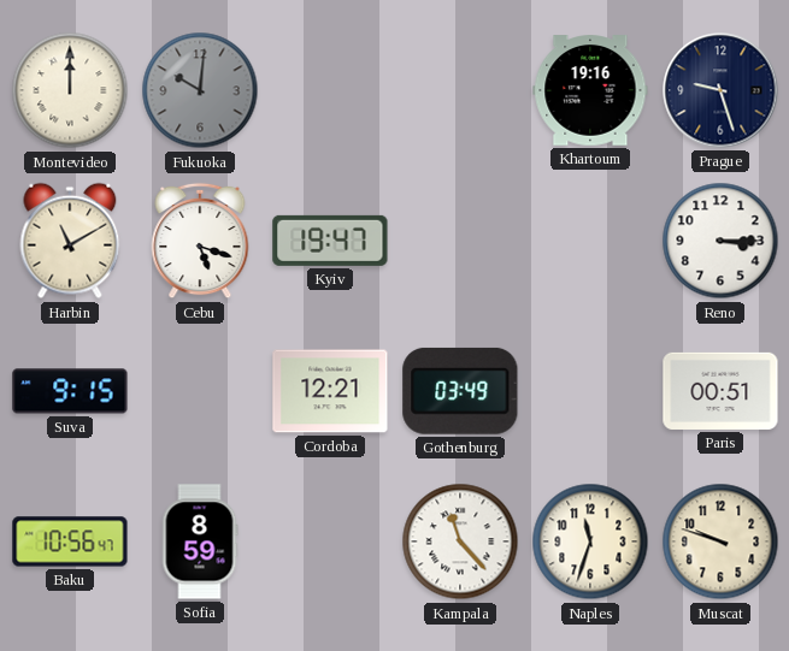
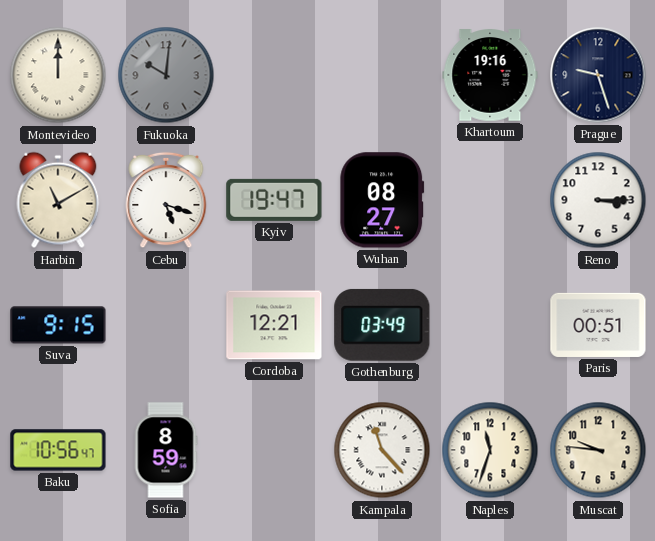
Wuhan: none -> 08:27 (382, 200)
Muscat: 9:48 -> 9:46 (598, 450)
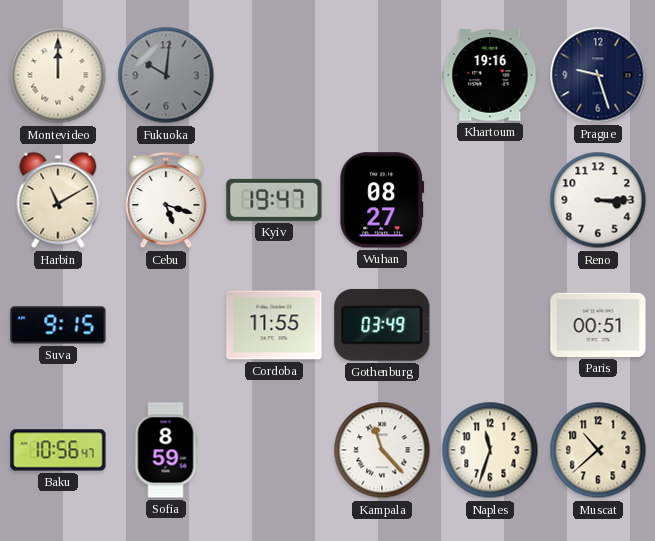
Cordoba: 12:21 -> 11:55 (274, 325)
Muscat: 9:46 -> 10:38 (598, 450)
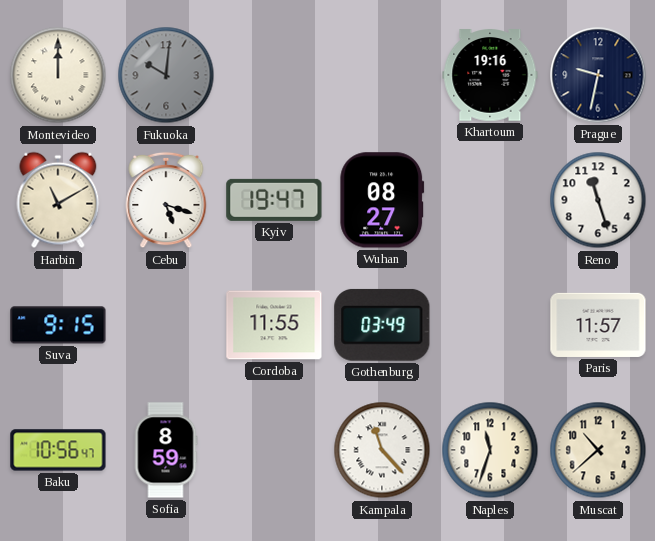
Prague: 9:27 -> 9:32 (598, 75)
Reno: 3:15 -> 11:27 (598, 200)
Paris: 00:51 -> 11:57 (598, 325)
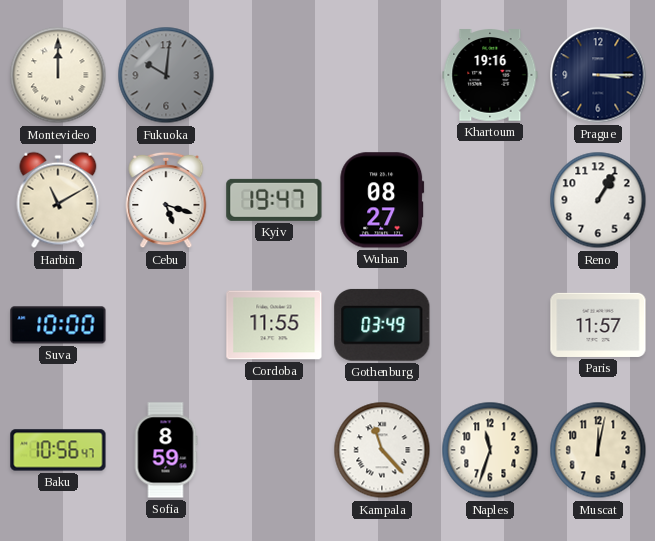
Prague: 9:32 -> 3:15 (598, 75)
Reno: 11:27 -> 1:05 (598, 200)
Suva: 9:15 -> 10:00 (58, 325)
Muscat: 10:38 -> 12:02 (598, 450)
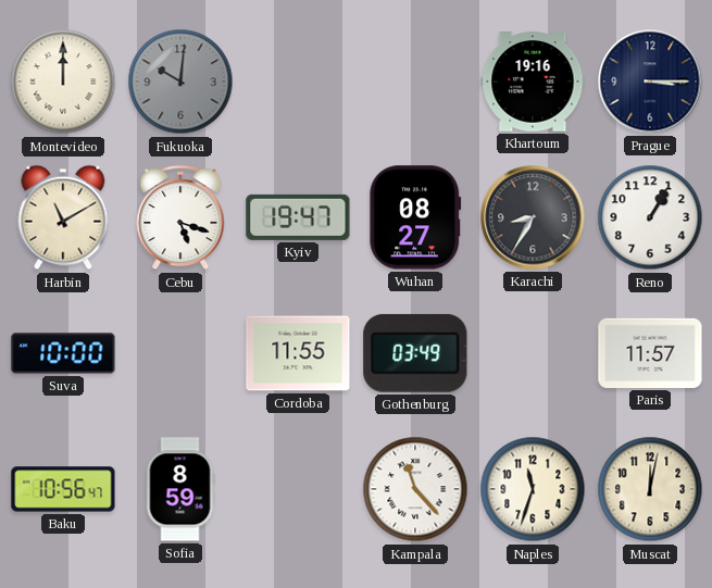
Karachi: none -> 8:35 (533, 217)
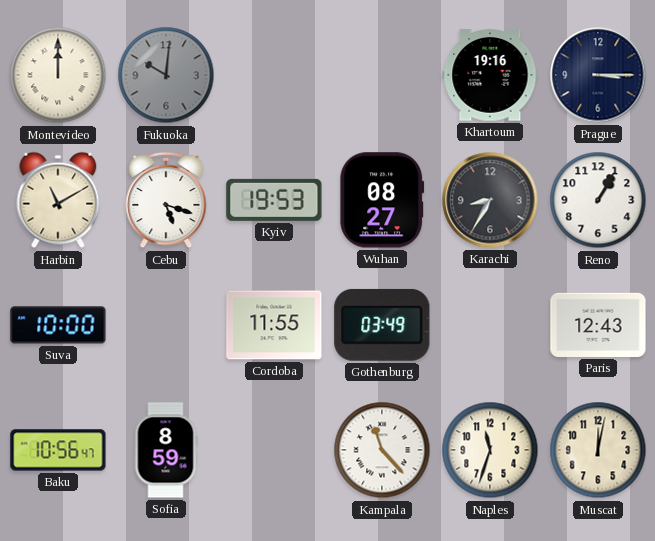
Kyiv: 19:47 -> 19:53 (274, 200)
Paris: 11:57 -> 12:43 (598, 325)
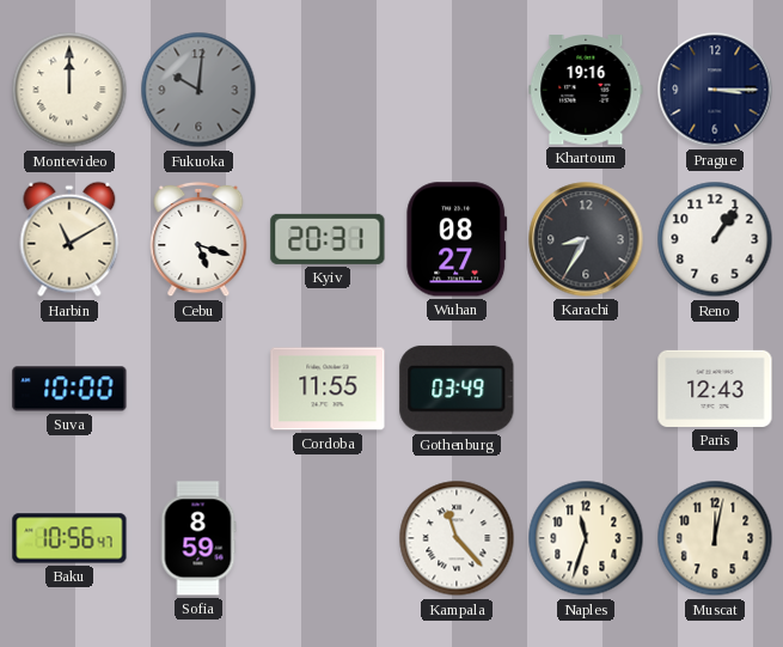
Kyiv: 19:53 -> 20:31 (328, 239)
Reno: 1:05 -> 1:06 (715, 239)
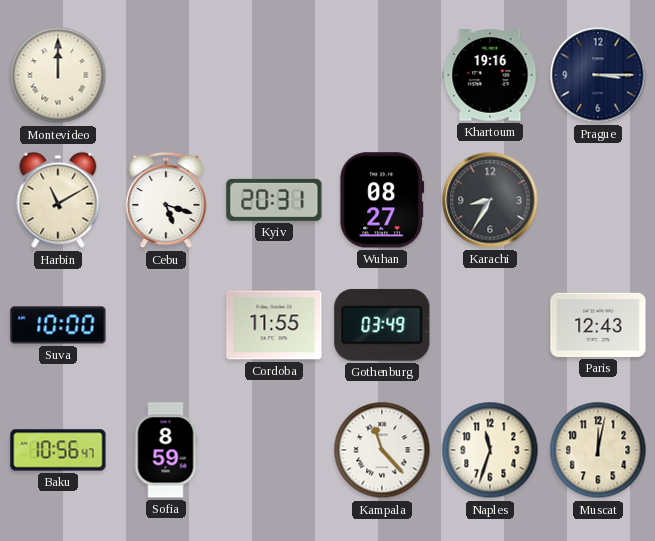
Fukuoka: 10:01 -> none (198, 90)
Reno: 1:06 -> none (715, 239)
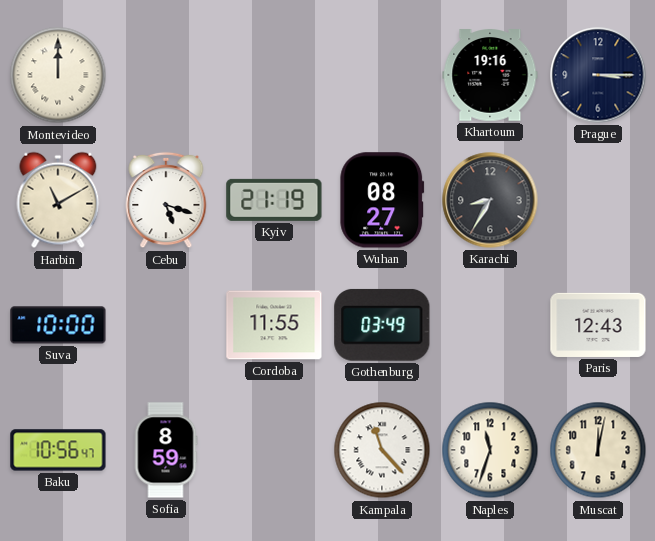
Kyiv: 20:31 -> 21:19 (274, 200)
